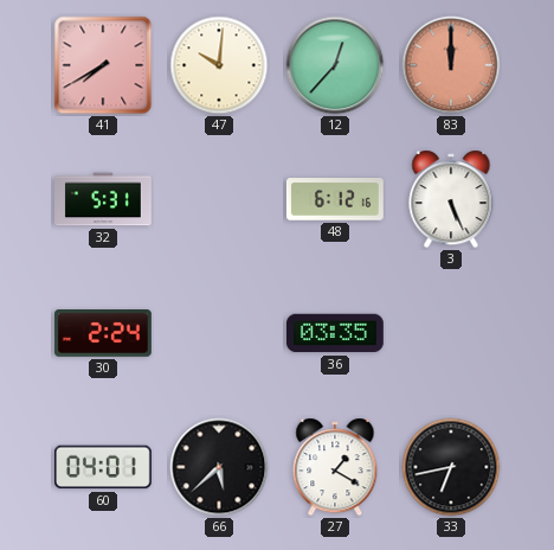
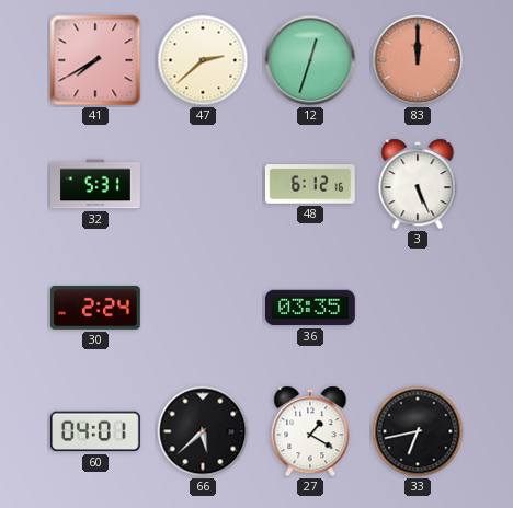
47: 10:01 -> 2:38 (203, 60)
12: 12:37 -> 12:33 (310, 60)
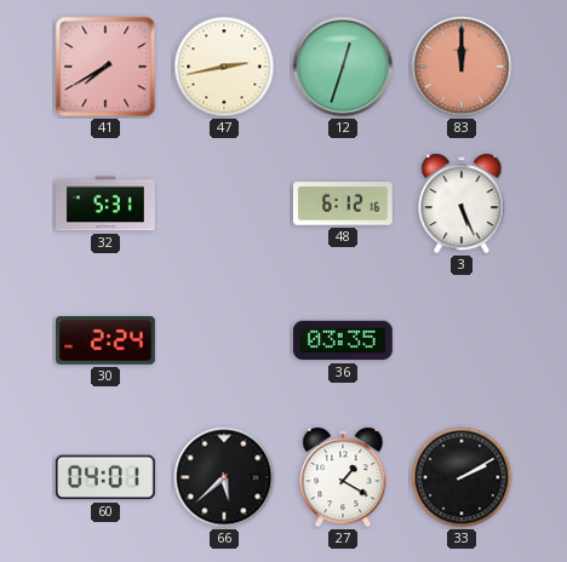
47: 2:38 -> 2:43 (224, 67)
33: 6:43 -> 2:10 (462, 477)
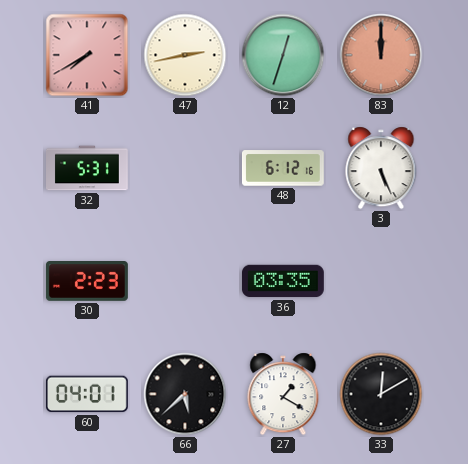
30: 2:24 -> 2:23 (88, 282)
33: 2:10 -> 12:10 (381, 394)
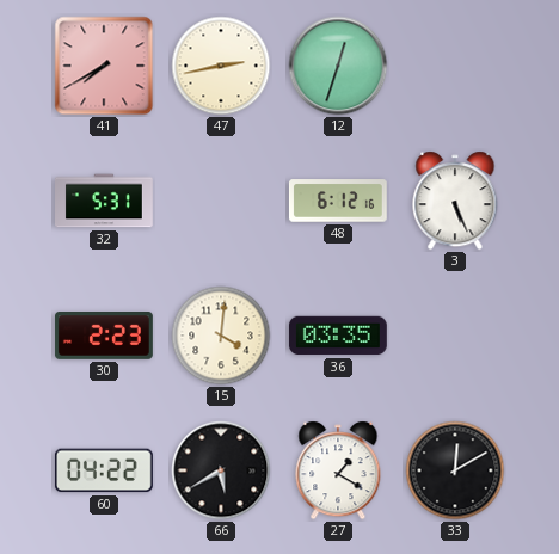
83: 12:00 -> none (381, 55)
15: none -> 4:01 (221, 336)
60: 04:01 -> 04:22 (104, 470)
66: 5:38 -> 5:40 (221, 470)
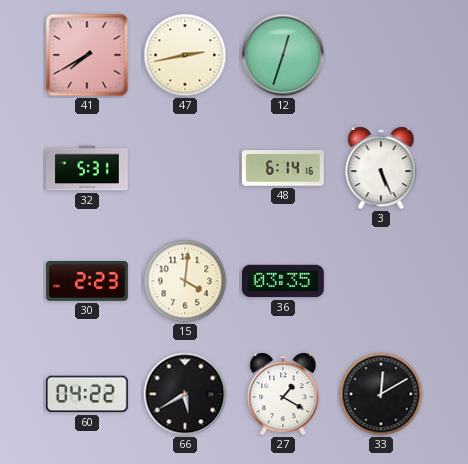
48: 6:12 -> 6:14 (283, 168)
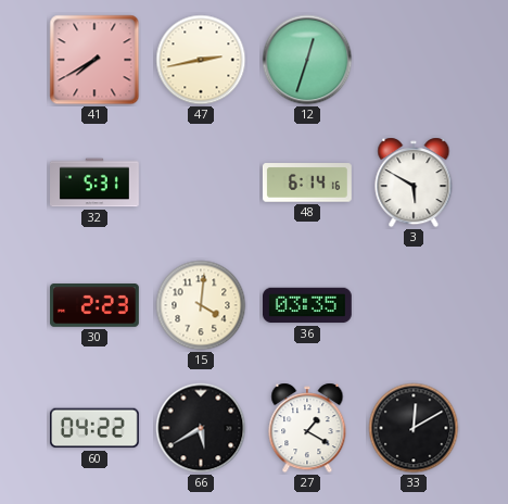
3: 5:26 -> 5:50 (414, 182)
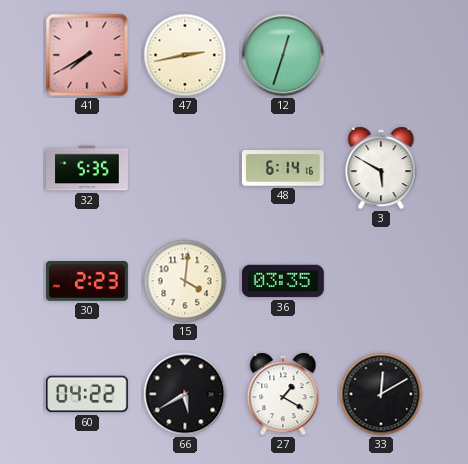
32: 5:31 -> 5:35 (88, 168)
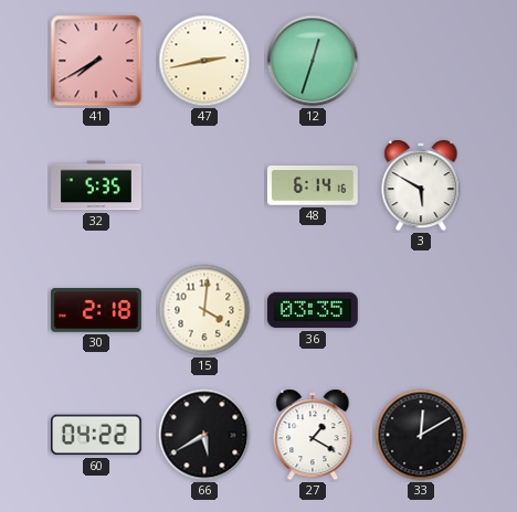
30: 2:23 -> 2:18 (97, 311)
